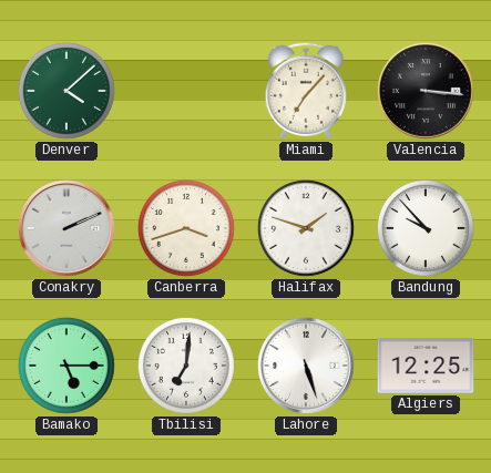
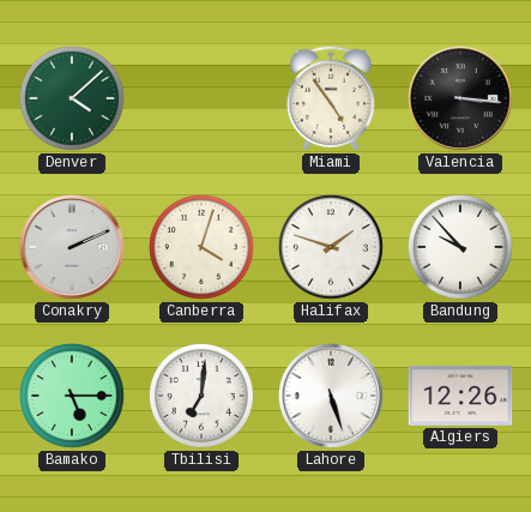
Miami: 7:07 -> 4:54 (331, 98)
Canberra: 3:42 -> 4:03 (201, 247)
Algiers: 12:25 -> 12:26 (460, 397)
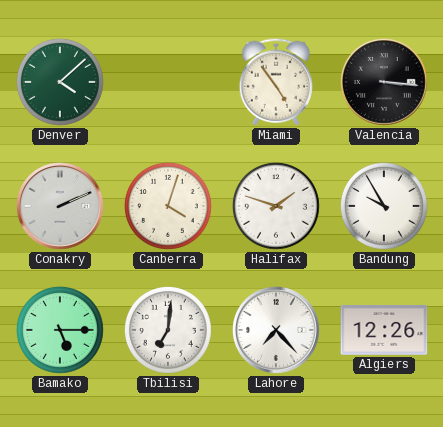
Bandung: 9:53 -> 9:55 (384, 206)
Lahore: 5:27 -> 7:23 (277, 331)
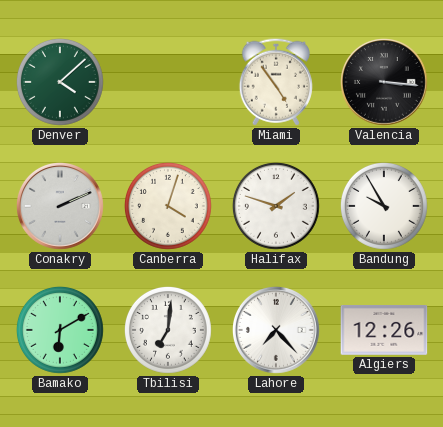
Bamako: 5:15 -> 6:10 (60, 330)
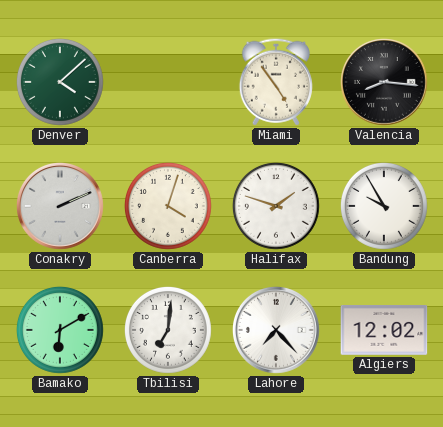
Valencia: 3:16 -> 8:16 (385, 83)
Algiers: 12:26 -> 12:02 (384, 331)
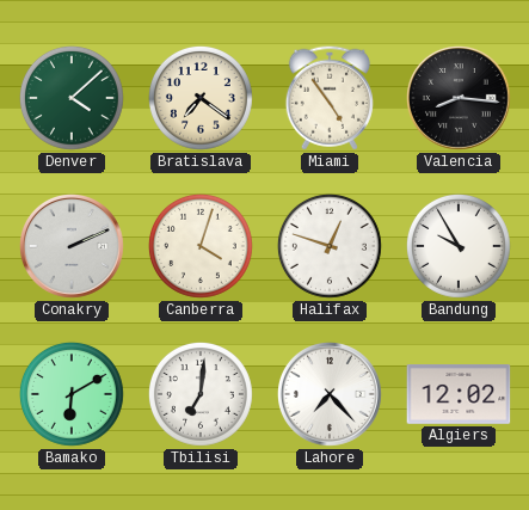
Bratislava: none -> 7:21 (201, 98)
Halifax: 1:48 -> 12:48 (330, 246)
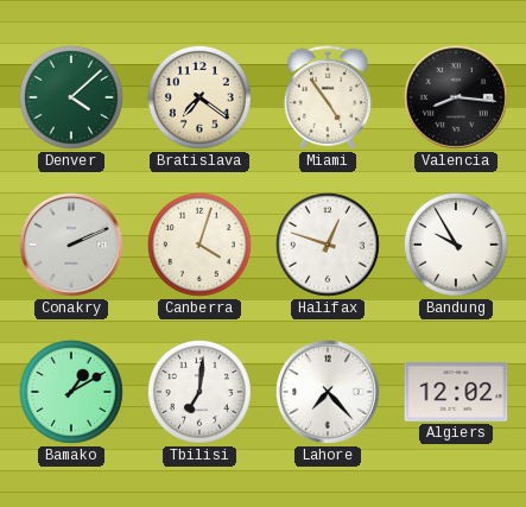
Bamako: 6:10 -> 1:10 (71, 392)
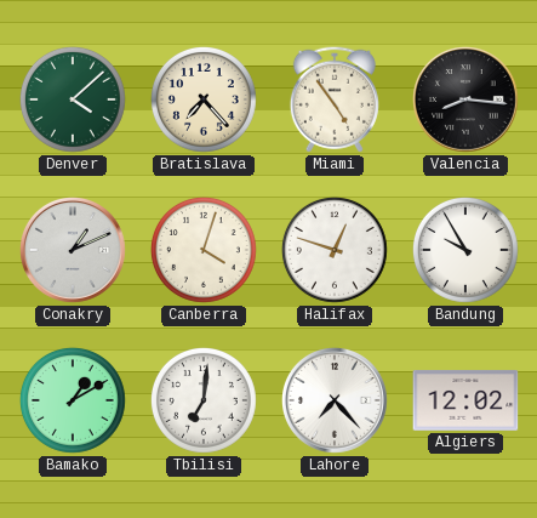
Bratislava: 7:21 -> 7:23 (204, 99)
Conakry: 2:11 -> 1:11 (74, 251)
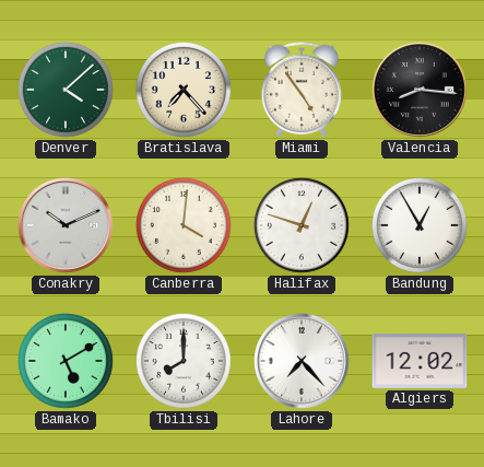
Conakry: 1:11 -> 10:11 (67, 226)
Canberra: 4:03 -> 4:01 (184, 225)
Bandung: 9:55 -> 12:55 (420, 225)
Bamako: 1:10 -> 5:10 (66, 361)
Tbilisi: 7:01 -> 8:00 (184, 361)
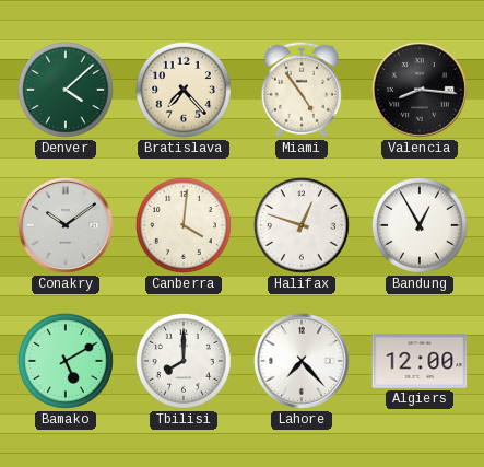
Conakry: 10:11 -> 10:09 (67, 226)
Algiers: 12:02 -> 12:00 (420, 362)
